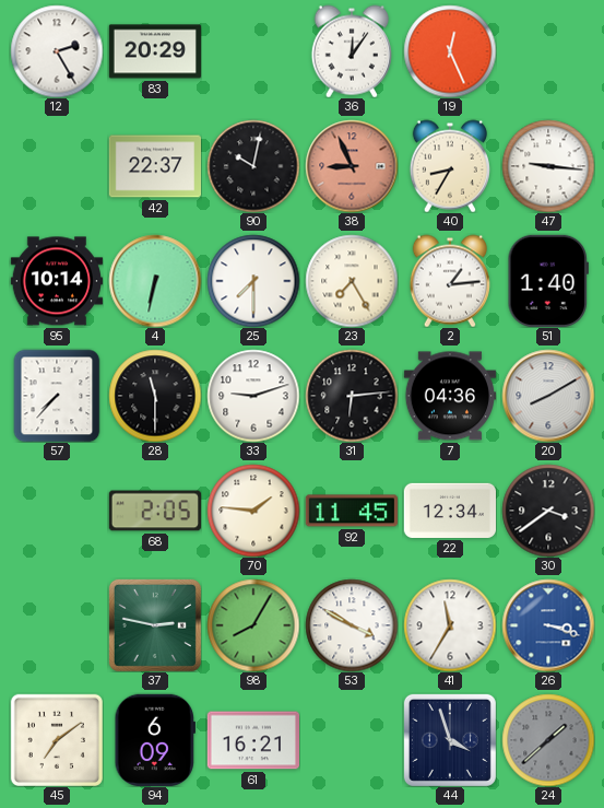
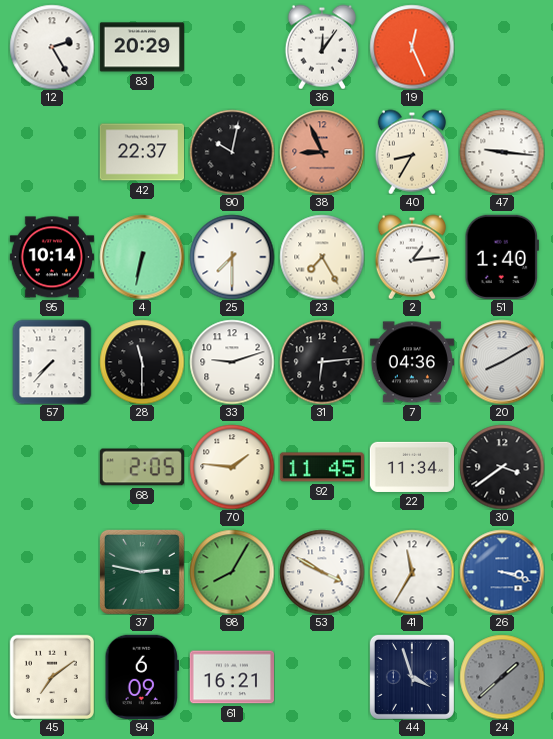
22: 12:34 -> 11:34 (411, 467)
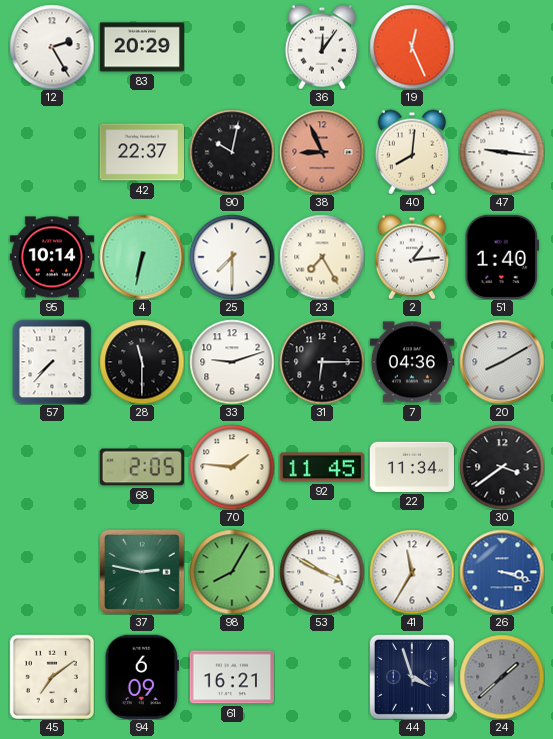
40: 8:35 -> 8:01 (412, 152)
31: 6:14 -> 6:15 (322, 362)
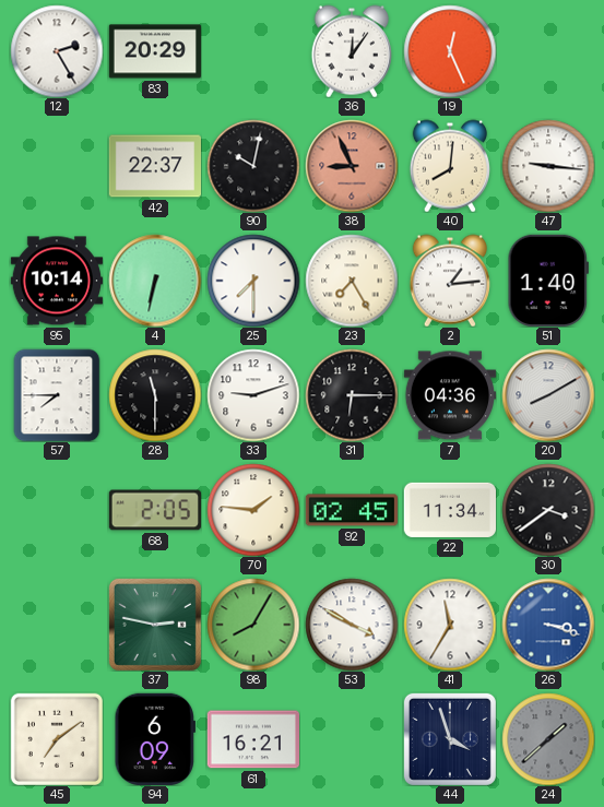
57: 7:37 -> 7:45 (57, 395)
92: 11:45 -> 02:45 (351, 510)
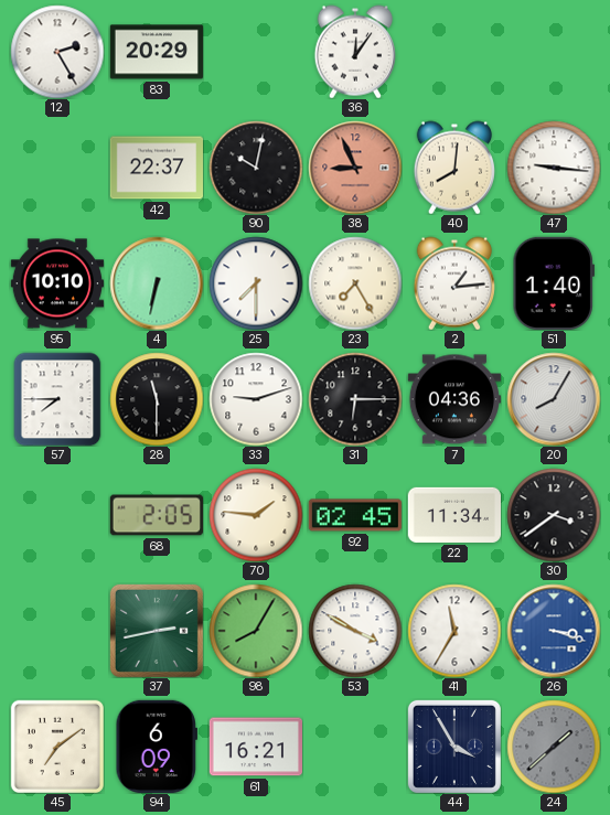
19: 12:26 -> none (450, 51)
95: 10:14 -> 10:10 (56, 283)
20: 8:10 -> 8:05 (554, 399)
37: 2:47 -> 2:43 (157, 631)
44: 3:57 -> 3:55 (454, 747)
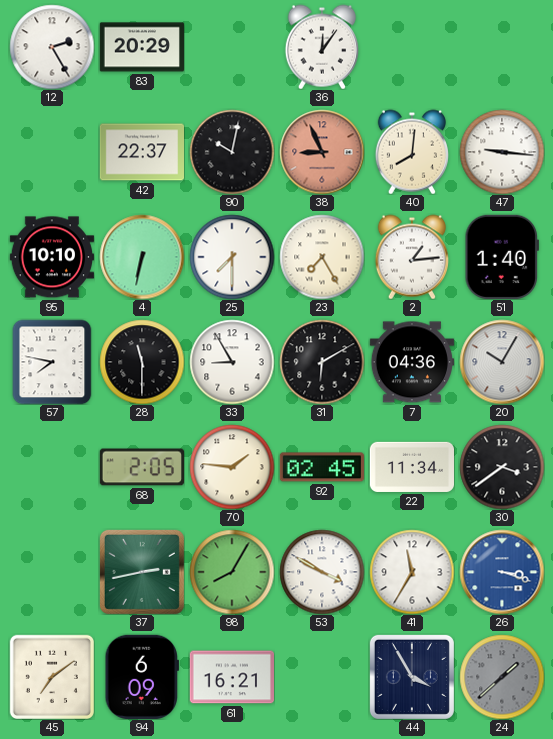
57: 7:45 -> 7:47 (52, 362)
33: 9:12 -> 8:55 (232, 362)
31: 6:15 -> 6:10 (322, 362)
20: 8:05 -> 10:05 (502, 362)
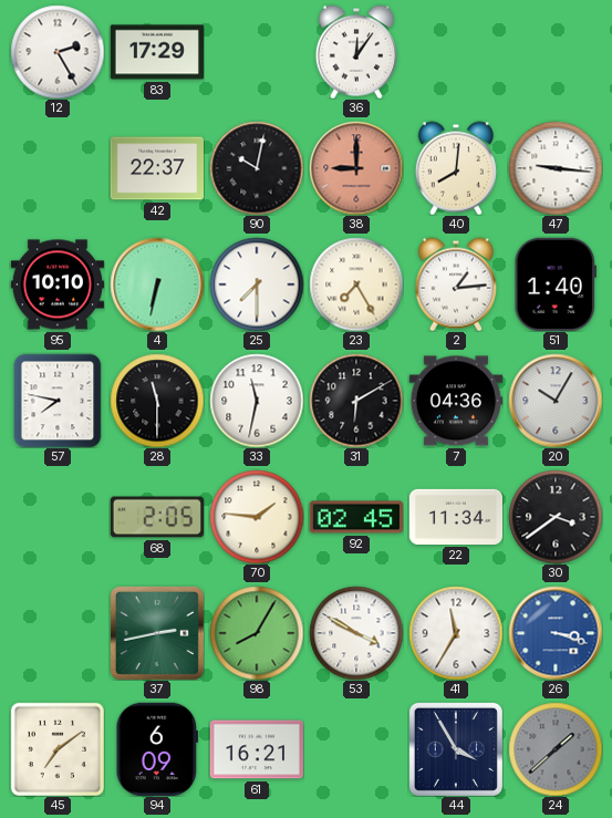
83: 20:29 -> 17:29 (156, 52)
38: 8:56 -> 9:00 (356, 168)
33: 8:55 -> 11:32 (257, 401)
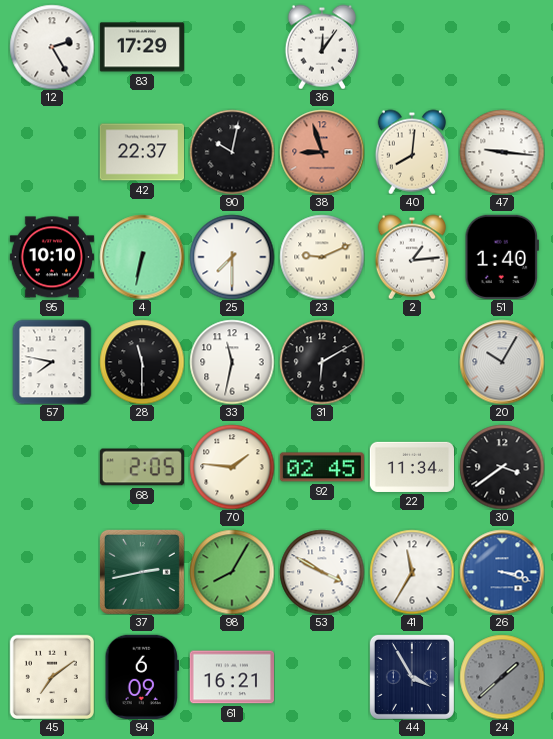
38: 9:00 -> 8:57 (322, 152)
23: 7:25 -> 9:11 (322, 257)
7: 04:36 -> none (455, 401)
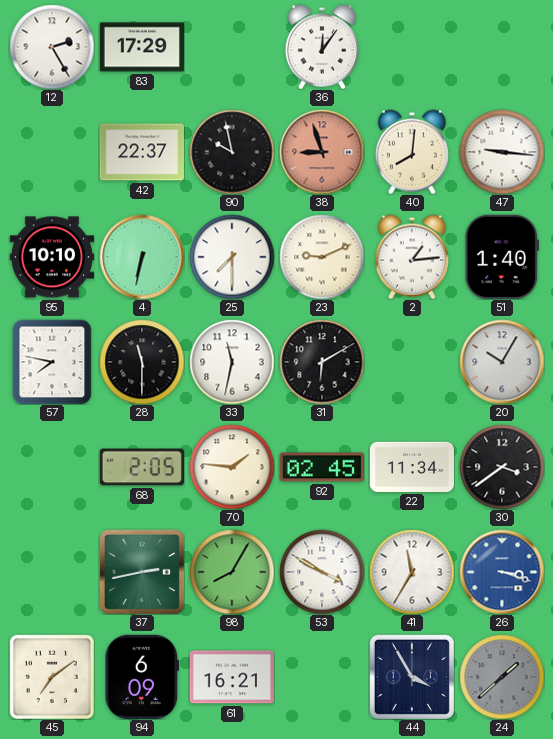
90: 10:02 -> 9:58 (232, 152)
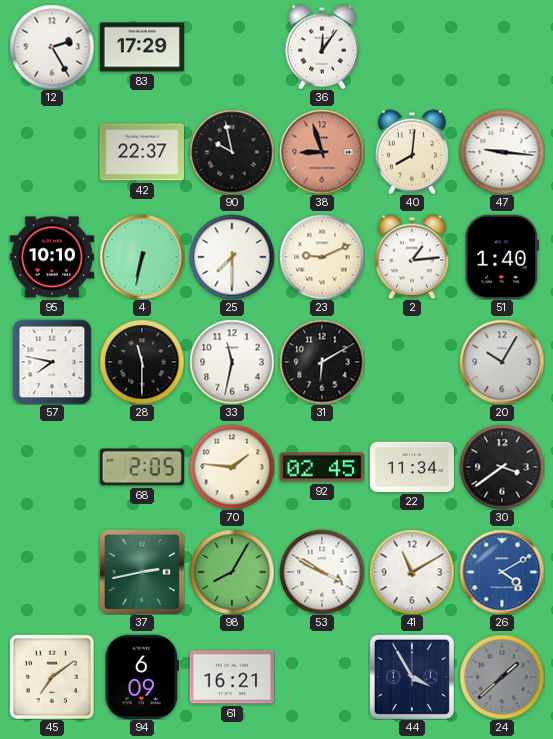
41: 11:35 -> 11:10 (412, 572)
26: 3:18 -> 4:10 (502, 572)
